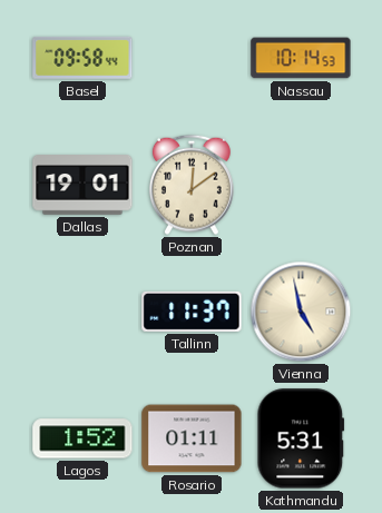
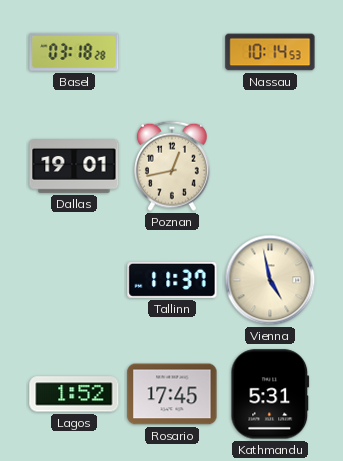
Basel: 09:58 -> 03:18 (74, 52)
Poznan: 12:09 -> 12:43 (172, 166)
Rosario: 01:11 -> 17:45 (172, 394)
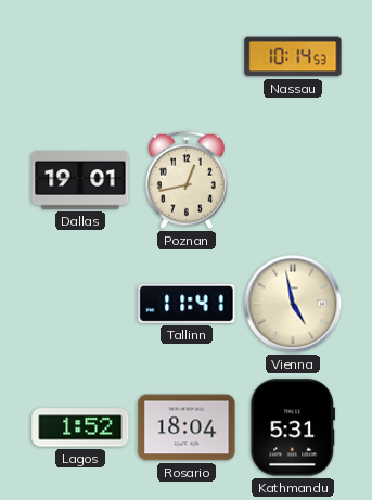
Basel: 03:18 -> none (74, 52)
Tallinn: 11:37 -> 11:41 (187, 304)
Rosario: 17:45 -> 18:04 (187, 427)
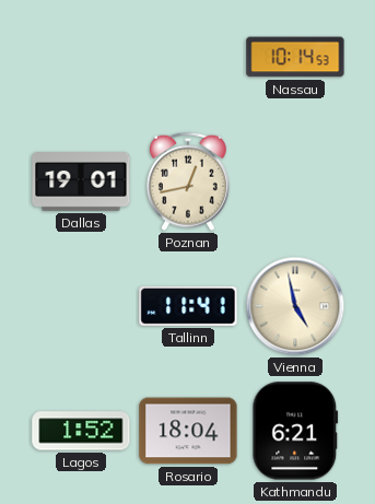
Kathmandu: 5:31 -> 6:21 (295, 431)
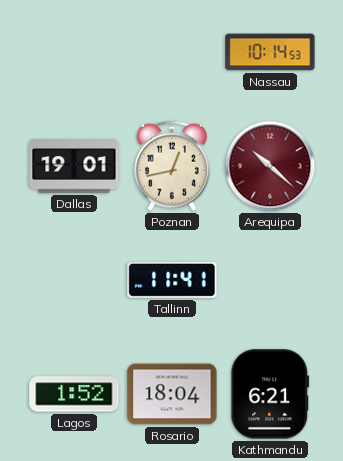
Arequipa: none -> 10:22 (270, 166)
Vienna: 4:58 -> none (295, 306)
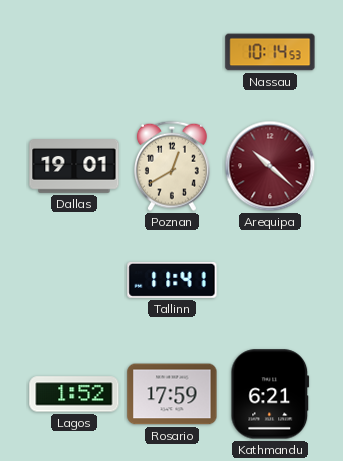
Poznan: 12:43 -> 12:40 (172, 166)
Rosario: 18:04 -> 17:59 (172, 394)
